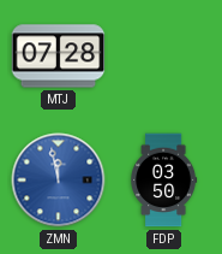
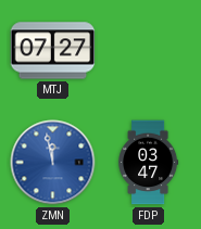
MTJ: 07:28 -> 07:27 (53, 51)
FDP: 03:50 -> 03:47 (149, 163)
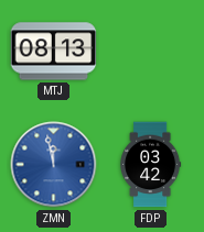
MTJ: 07:27 -> 08:13 (54, 52)
FDP: 03:47 -> 03:42 (151, 165)
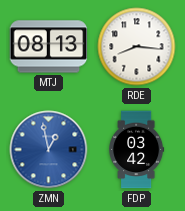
RDE: none -> 8:16 (137, 47)
ZMN: 11:58 -> 12:58 (49, 150)
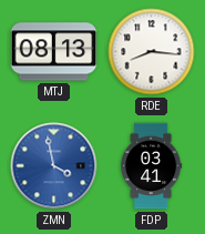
ZMN: 12:58 -> 3:58 (54, 166)
FDP: 03:42 -> 03:41 (152, 166)
